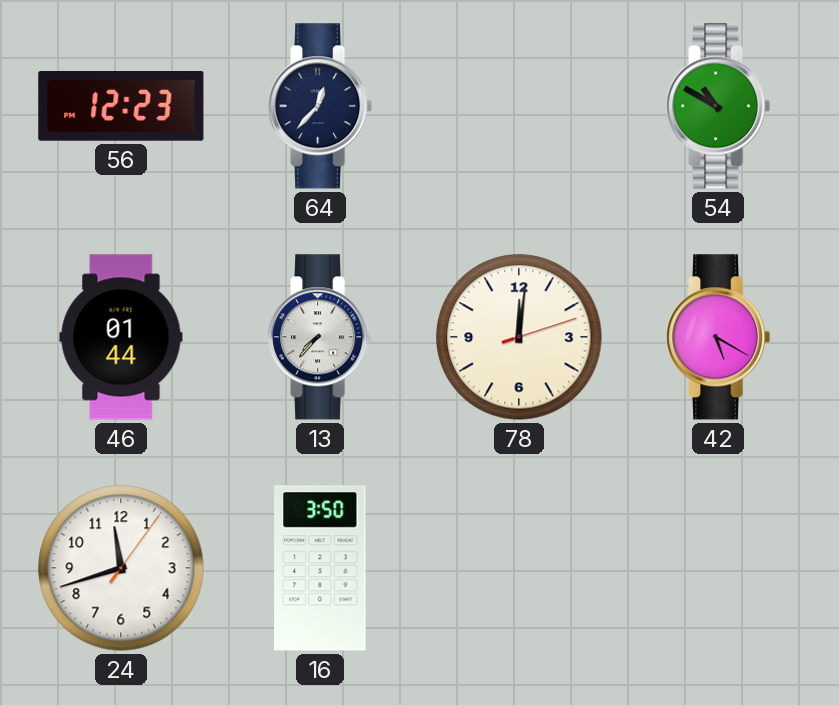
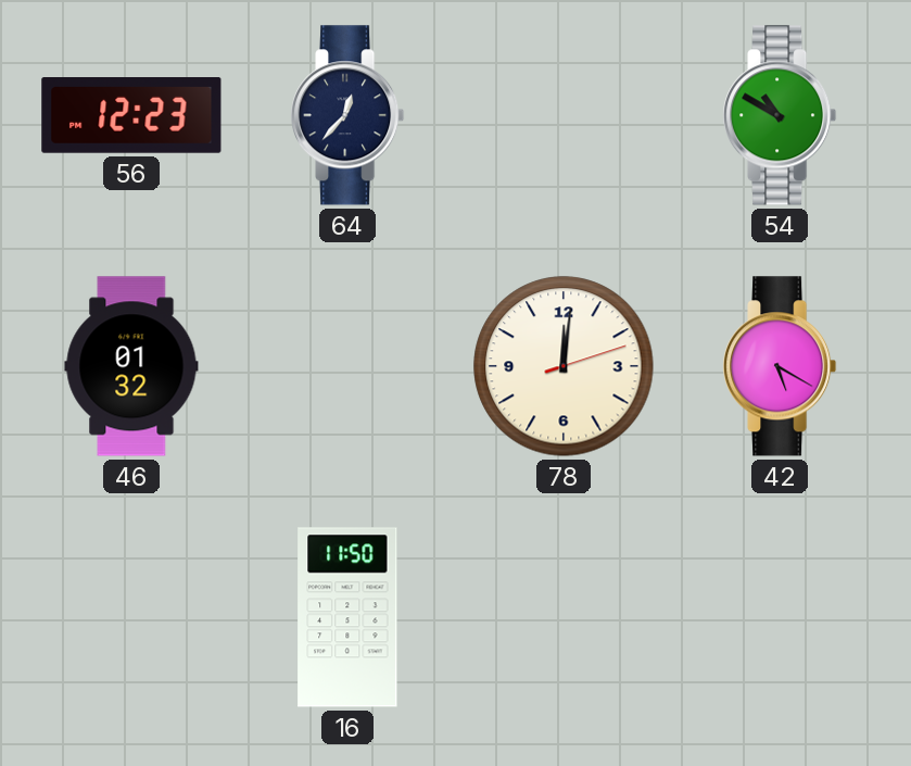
46: 01:44 -> 01:32 (131, 366)
13: 7:37 -> none (320, 337)
24: 11:42 -> none (121, 568)
16: 3:50 -> 11:50 (347, 617)
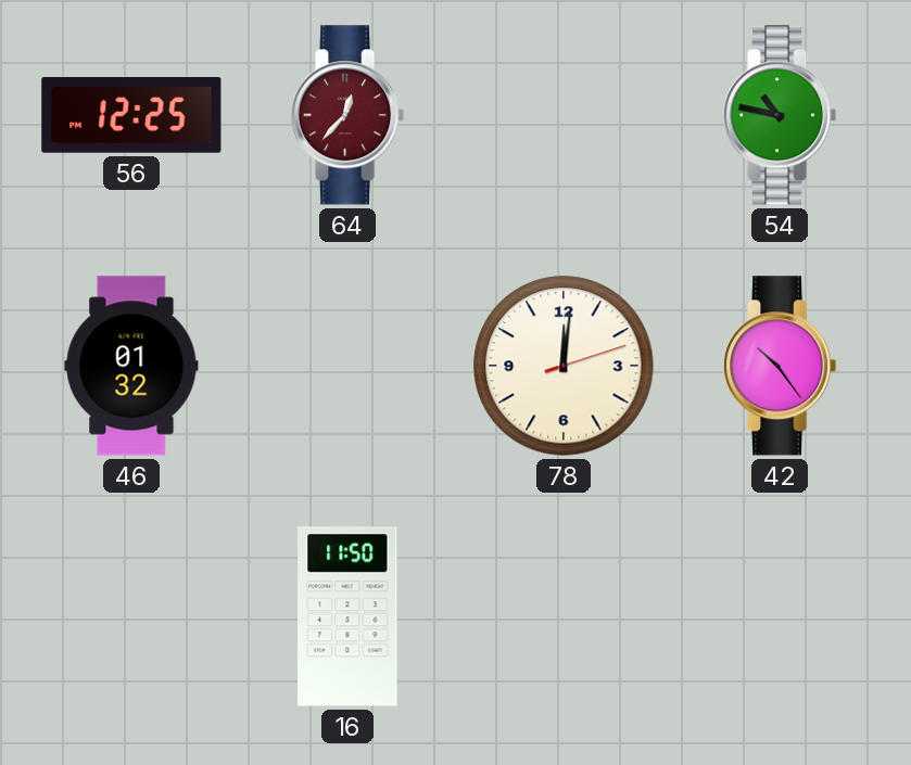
56: 12:23 -> 12:25 (131, 116)
64 dial: navy -> burgundy (347, 115)
54: 10:50 -> 10:47 (780, 115)
42: 5:20 -> 10:24 (780, 366)
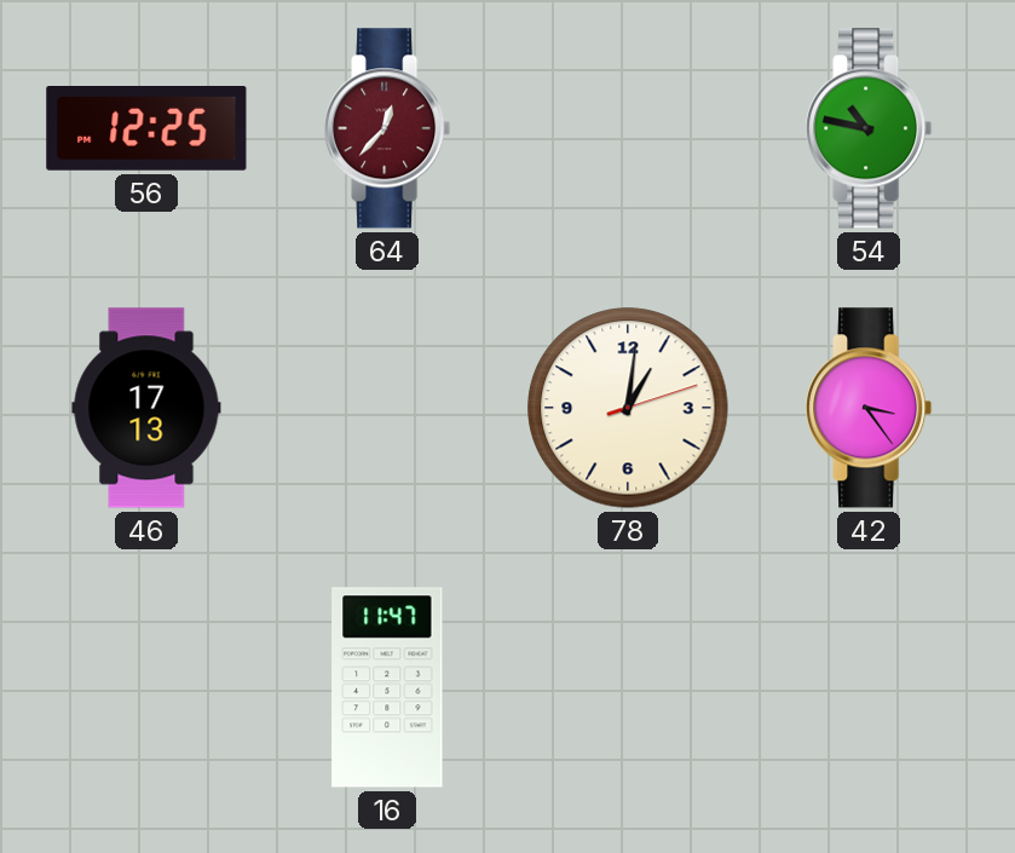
46: 01:32 -> 17:13 (146, 408)
78: 12:01 -> 1:01 (628, 408)
42: 10:24 -> 3:24 (869, 408)
16: 11:50 -> 11:47 (387, 687)
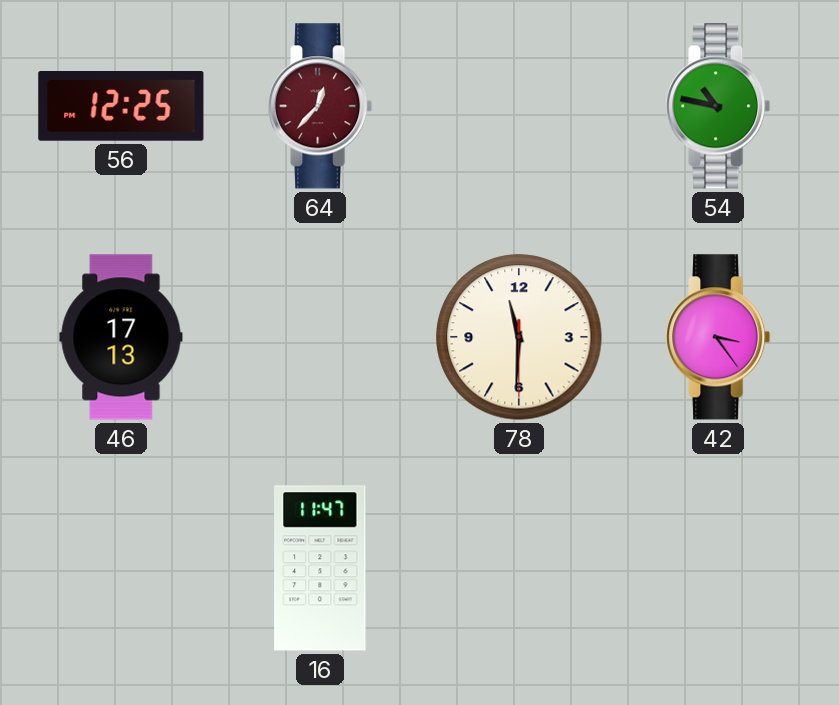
78: 1:01 -> 11:30 (519, 337)
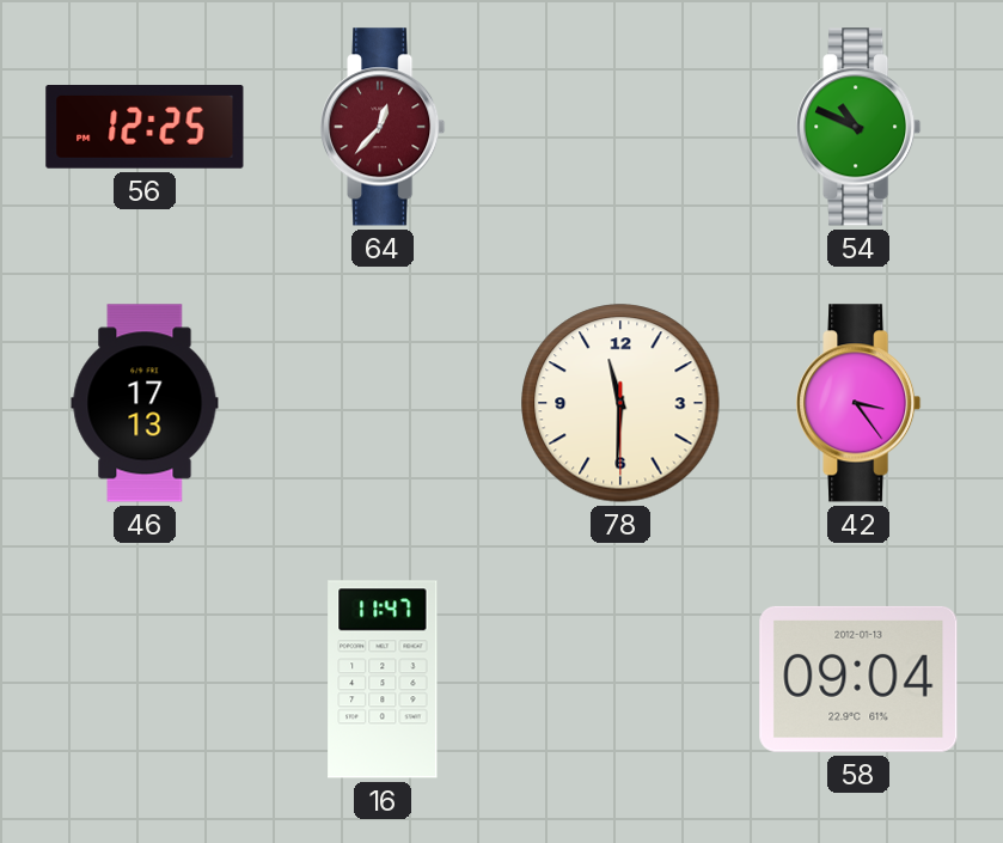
54: 10:47 -> 10:49 (858, 127)
58: none -> 09:04 (858, 679)
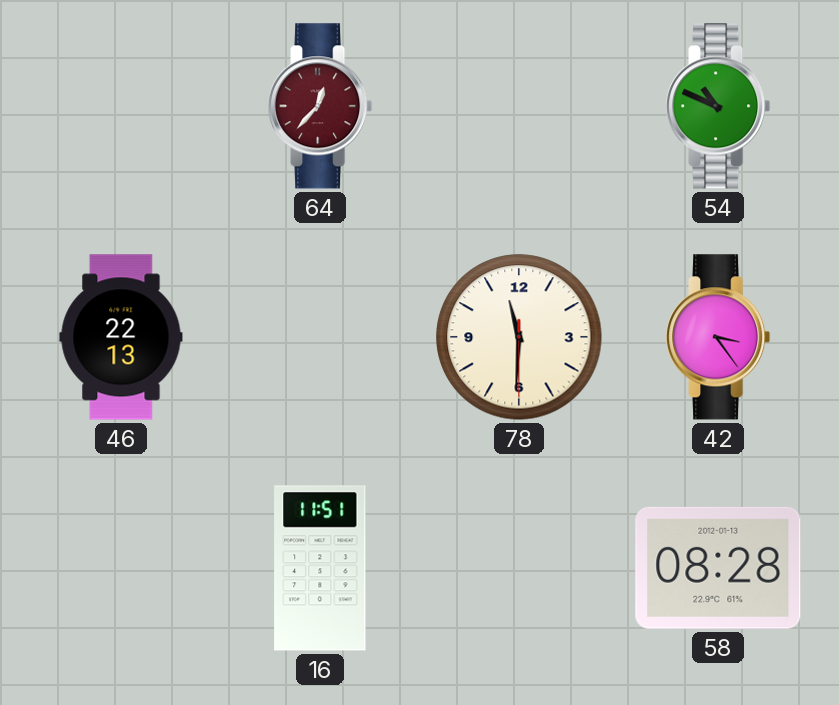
56: 12:25 -> none (145, 128)
46: 17:13 -> 22:13 (121, 337)
16: 11:47 -> 11:51 (320, 568)
58: 09:04 -> 08:28 (718, 568)
